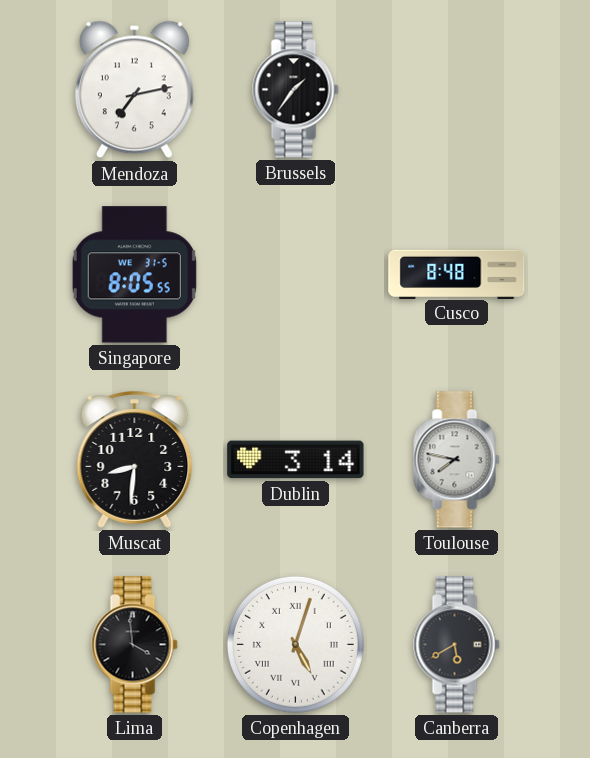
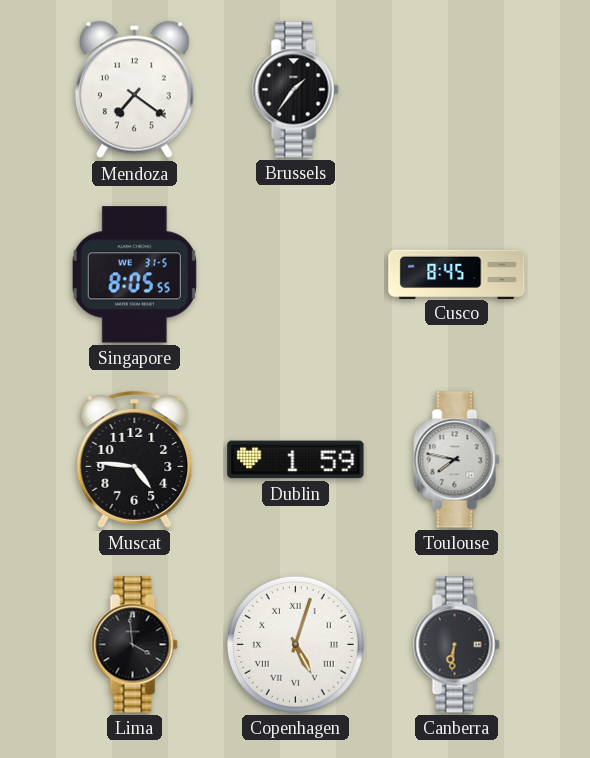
Mendoza: 7:13 -> 7:21 (134, 90)
Cusco: 8:48 -> 8:45 (457, 274)
Muscat: 8:31 -> 4:46 (135, 460)
Dublin: 3:14 -> 1:59 (296, 460)
Canberra: 5:40 -> 6:31 (457, 645)
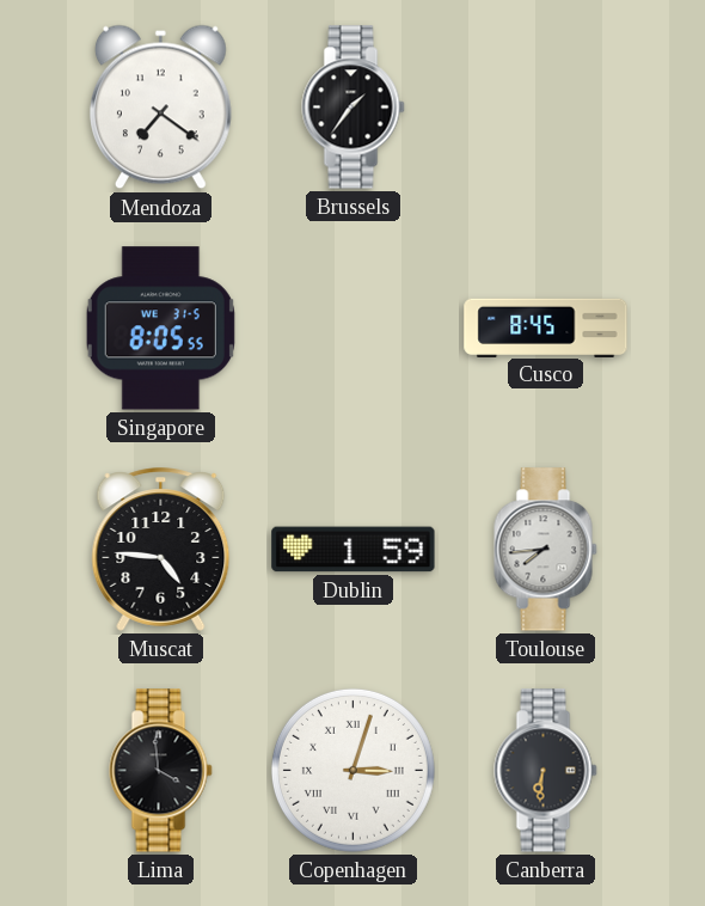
Toulouse: 7:47 -> 7:44 (546, 550)
Copenhagen: 5:03 -> 3:03 (352, 770)
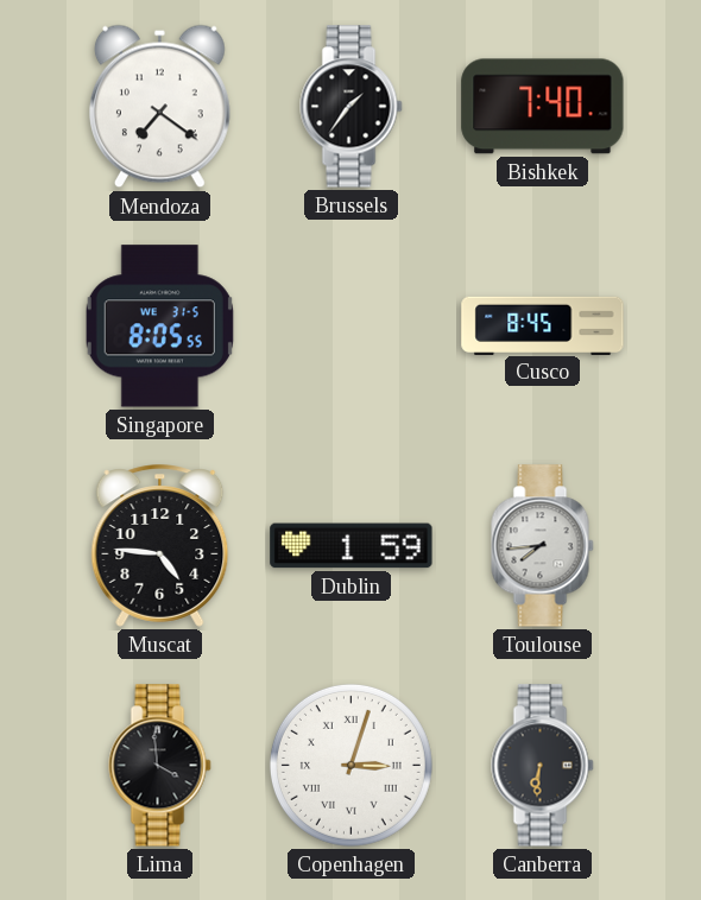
Bishkek: none -> 7:40 (543, 107)
